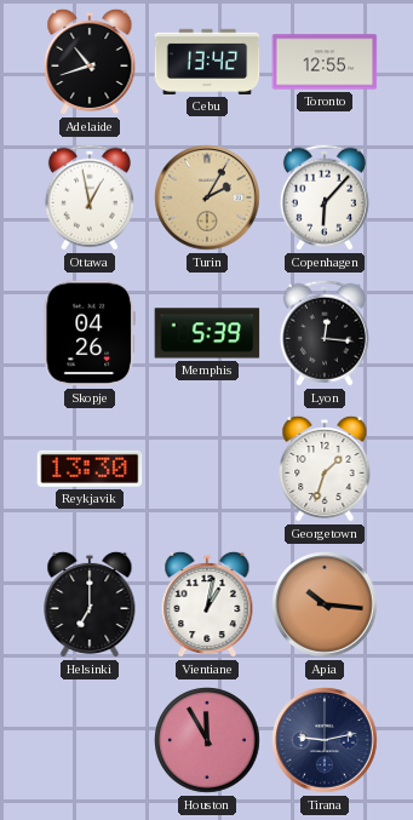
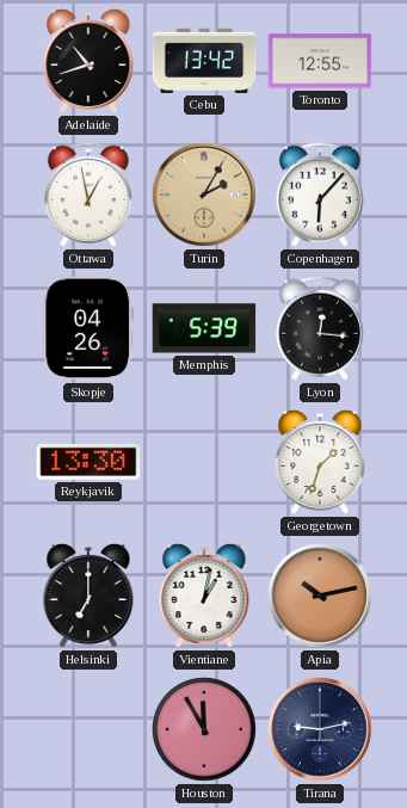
Apia: 10:16 -> 10:13 (320, 596)
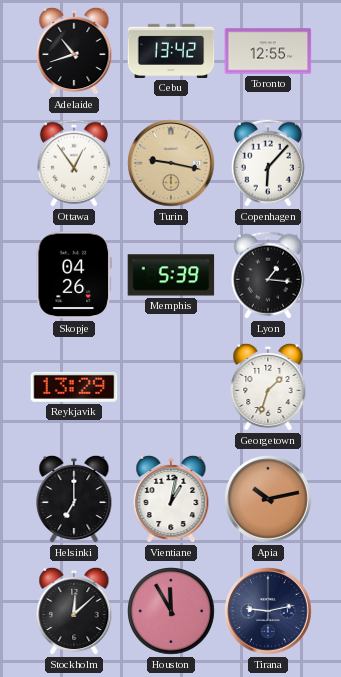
Ottawa: 12:58 -> 12:54 (74, 163)
Turin: 2:05 -> 9:17 (171, 163)
Lyon: 12:16 -> 1:16 (268, 275)
Reykjavik: 13:30 -> 13:29 (74, 387)
Stockholm: none -> 12:08 (74, 611)
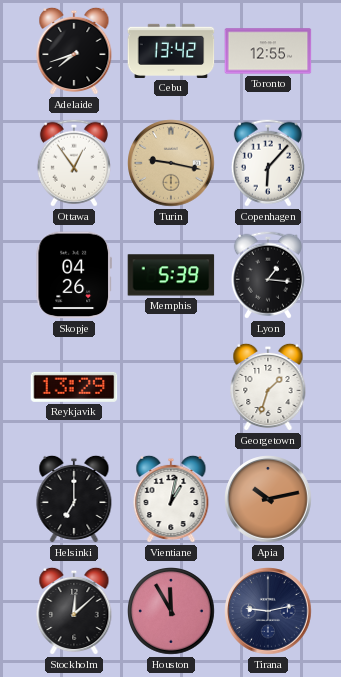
Adelaide: 10:42 -> 7:42 (74, 51)
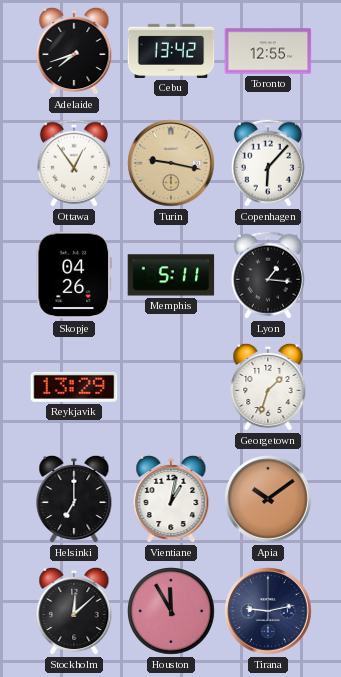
Memphis: 5:39 -> 5:11 (171, 275)
Apia: 10:13 -> 10:09 (268, 499)
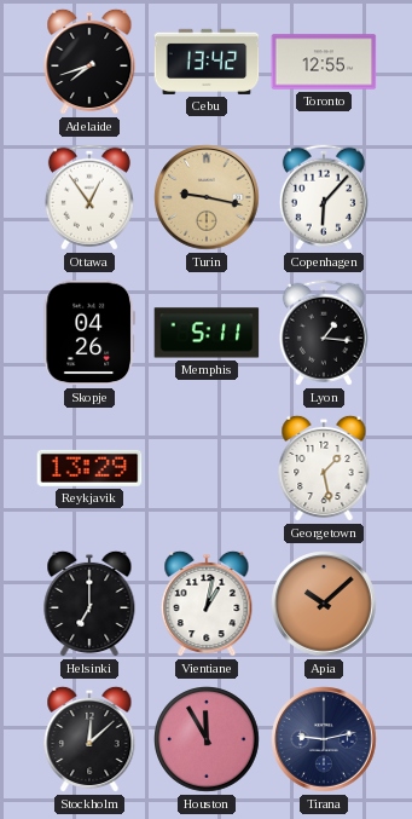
Georgetown: 1:33 -> 1:28 (324, 468)
Apia: 10:09 -> 10:08 (324, 604)
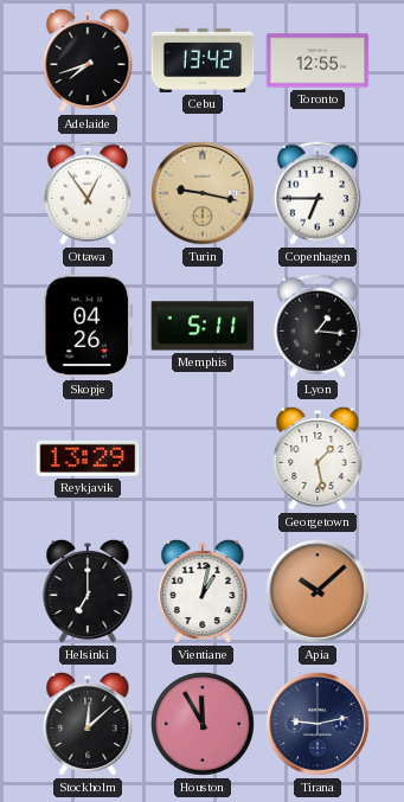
Copenhagen: 6:07 -> 6:45 (318, 193)
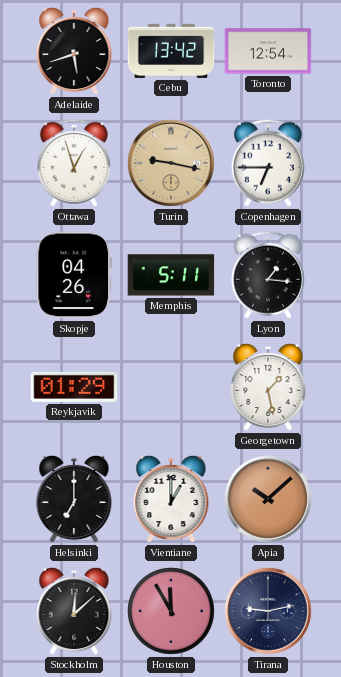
Adelaide: 7:42 -> 5:42 (74, 51)
Toronto: 12:55 -> 12:54 (268, 51)
Ottawa: 12:54 -> 12:57 (74, 163)
Reykjavik: 13:29 -> 01:29 (74, 387)
Vientiane: 1:02 -> 1:00 (171, 499)
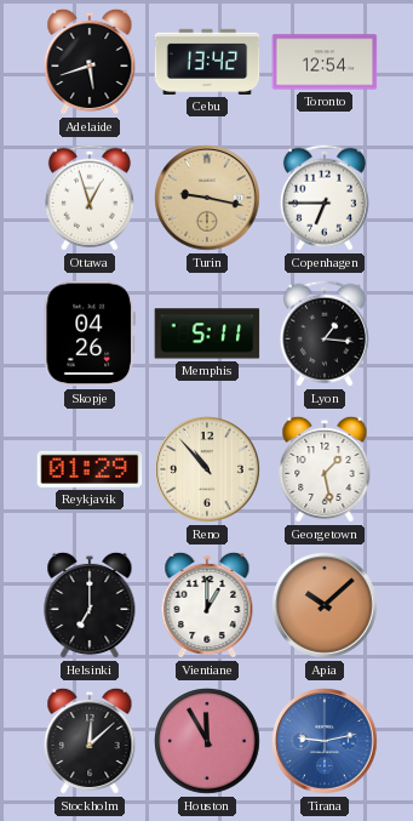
Reno: none -> 10:53 (207, 469)
Tirana dial: navy -> blue (325, 741)
